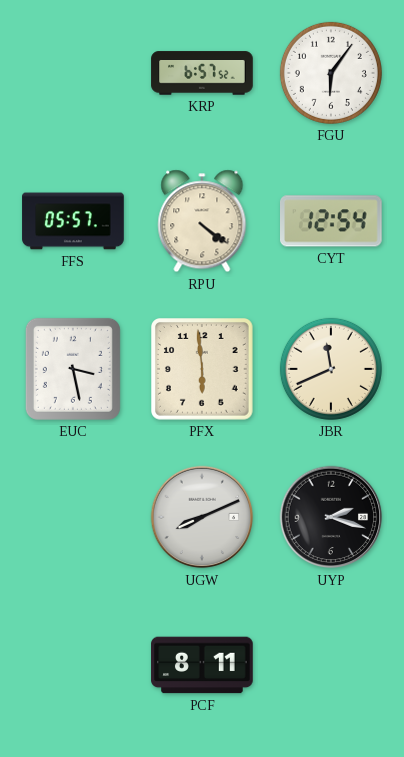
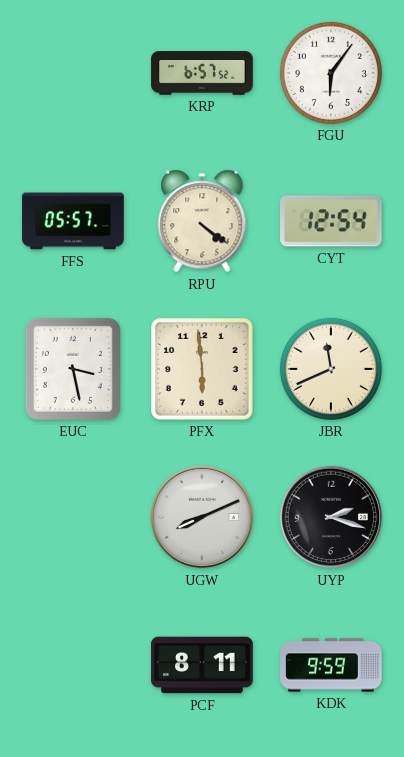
KDK: none -> 9:59 (331, 665)
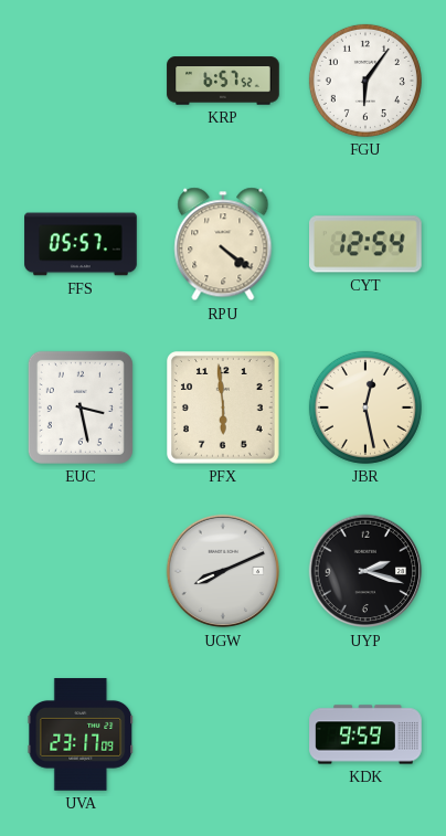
JBR: 11:41 -> 12:28 (365, 408)
UVA: none -> 23:17 (81, 734)
PCF: 8:11 -> none (202, 665)
